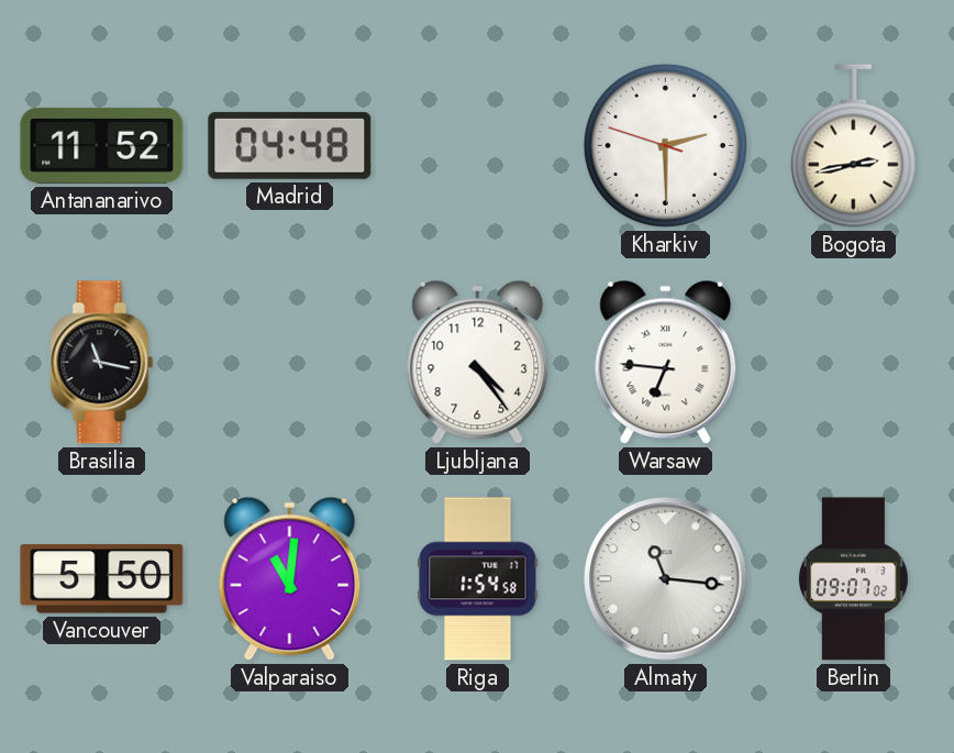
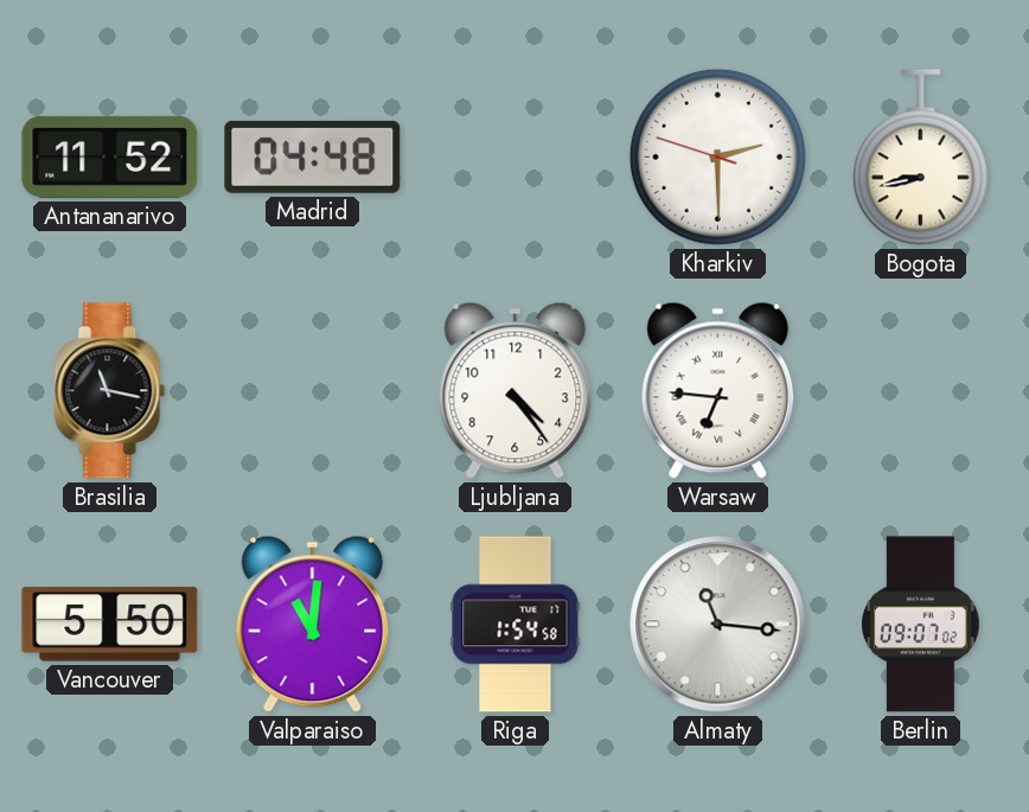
Bogota: 2:43 -> 8:43 (920, 158)
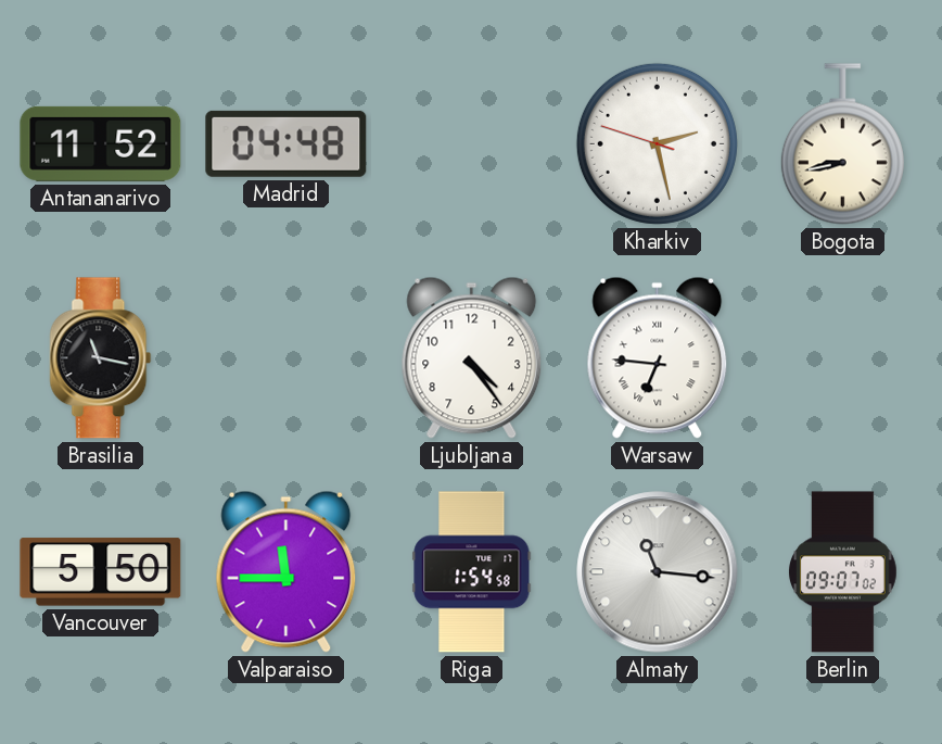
Kharkiv: 2:29 -> 2:27 (657, 143)
Valparaiso: 11:01 -> 11:45 (287, 571)
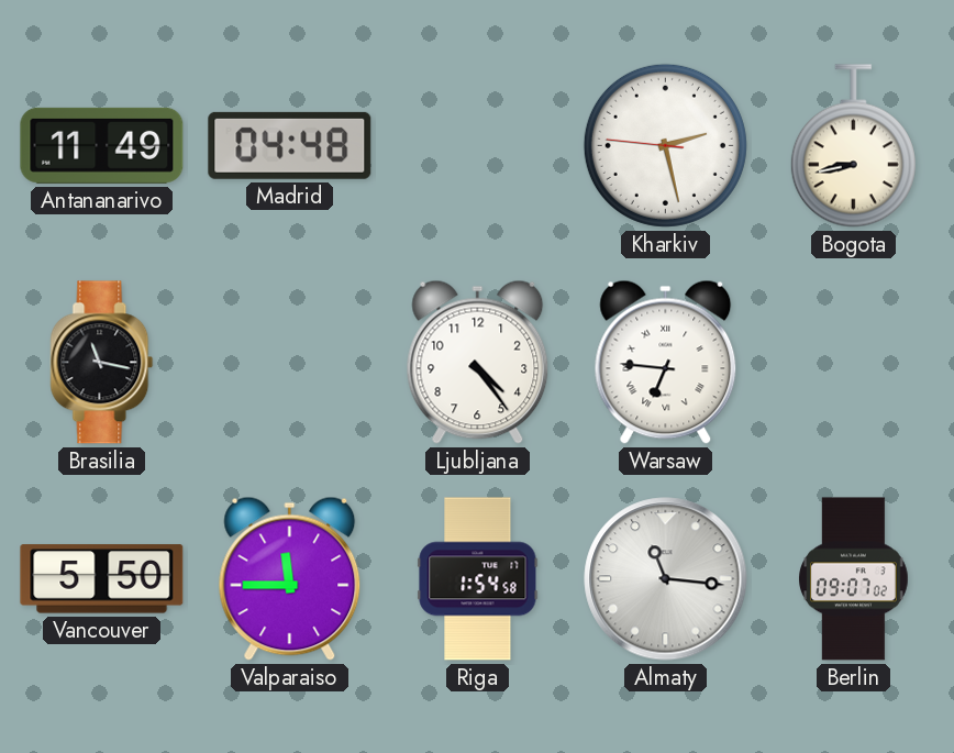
Antananarivo: 11:52 -> 11:49 (102, 145)
Kharkiv: 2:27:48 -> 2:27:46 (665, 145)
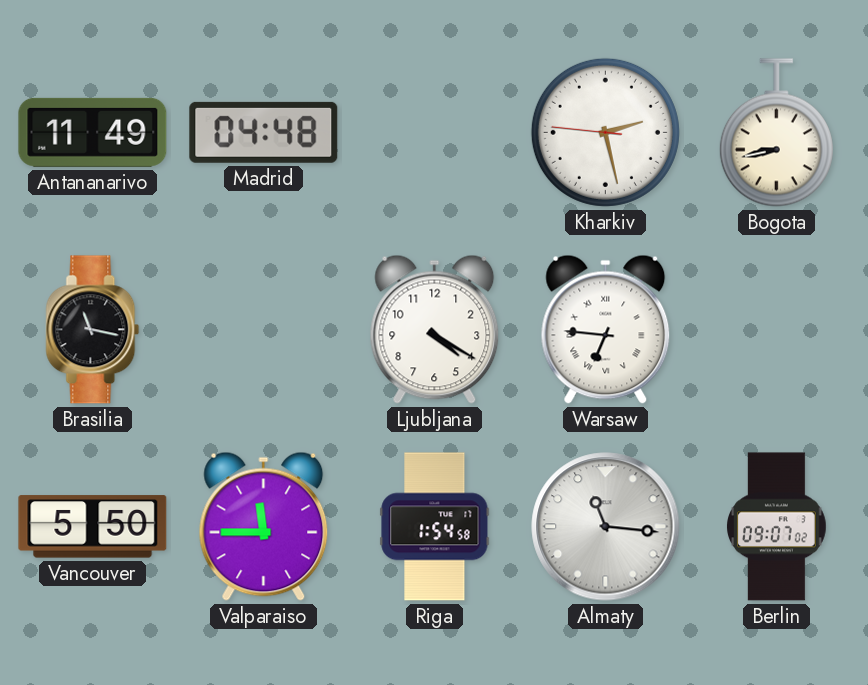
Ljubljana: 4:24 -> 4:20 (435, 329)
